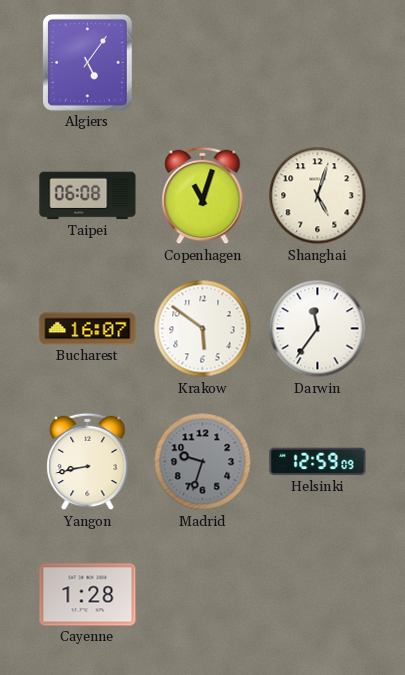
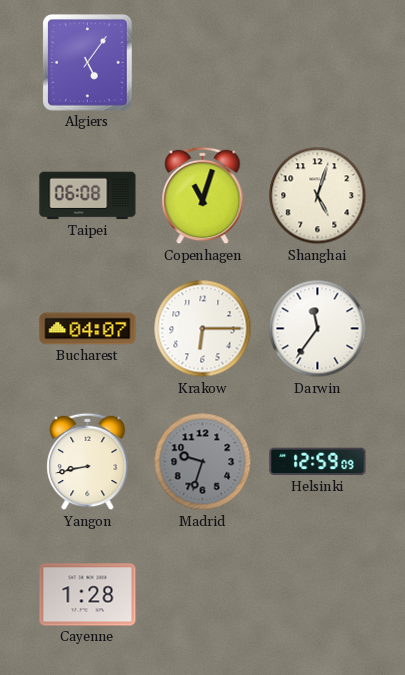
Bucharest: 16:07 -> 04:07 (88, 329)
Krakow: 5:51 -> 6:15 (203, 329)
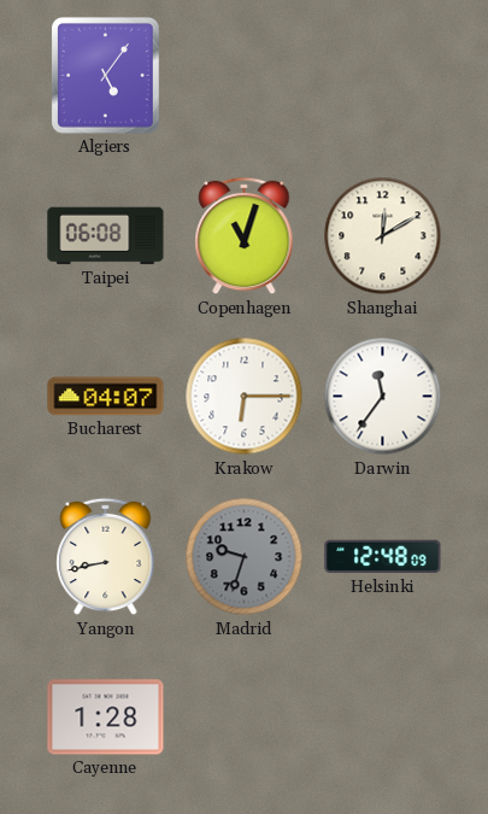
Shanghai: 5:03 -> 12:10 (383, 236)
Helsinki: 12:59 -> 12:48 (383, 557)
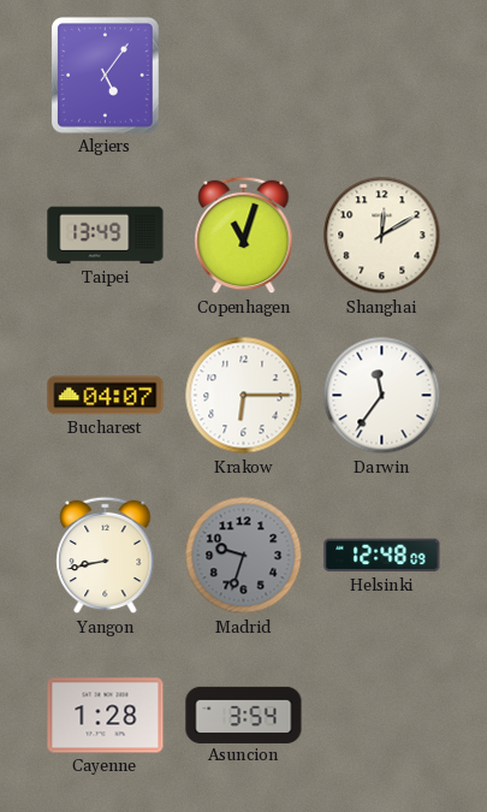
Taipei: 06:08 -> 13:49 (106, 236)
Asuncion: none -> 3:54 (244, 715)
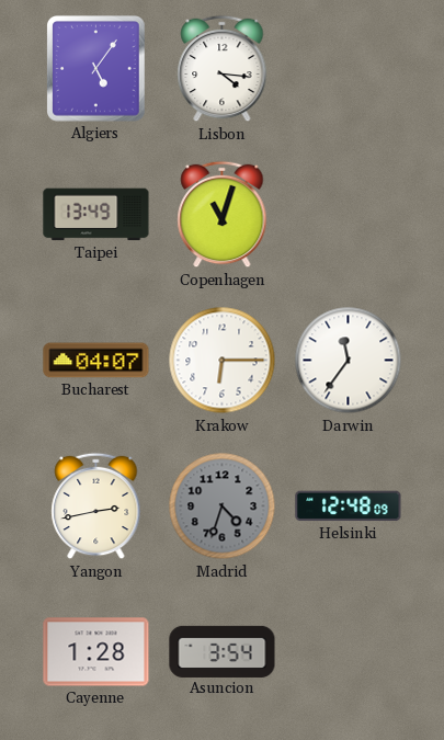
Lisbon: none -> 4:16 (223, 69)
Shanghai: 12:10 -> none (382, 236)
Yangon: 8:43 -> 2:43 (96, 506)
Madrid: 9:33 -> 4:33 (223, 506)
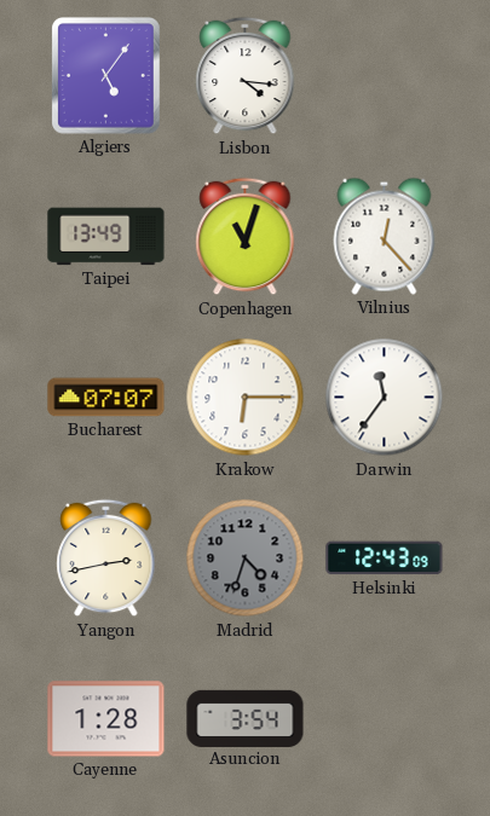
Vilnius: none -> 12:23 (385, 236)
Bucharest: 04:07 -> 07:07 (106, 398)
Helsinki: 12:48 -> 12:43 (385, 559)
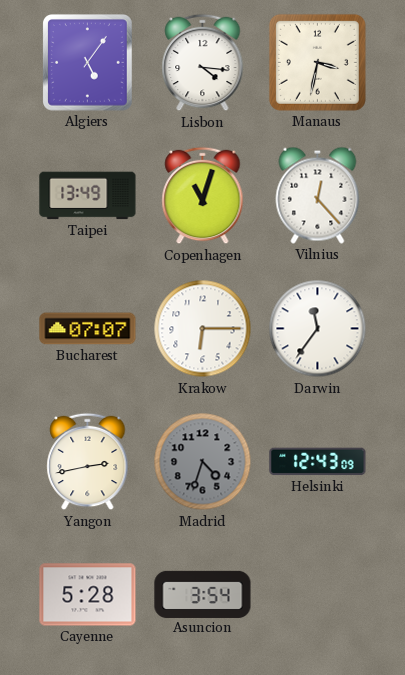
Manaus: none -> 3:32 (317, 62)
Cayenne: 1:28 -> 5:28 (88, 595)
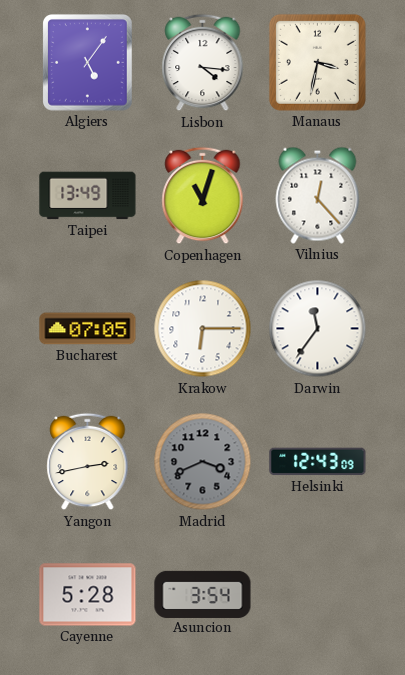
Bucharest: 07:07 -> 07:05 (88, 329)
Madrid: 4:33 -> 3:41 (203, 462)
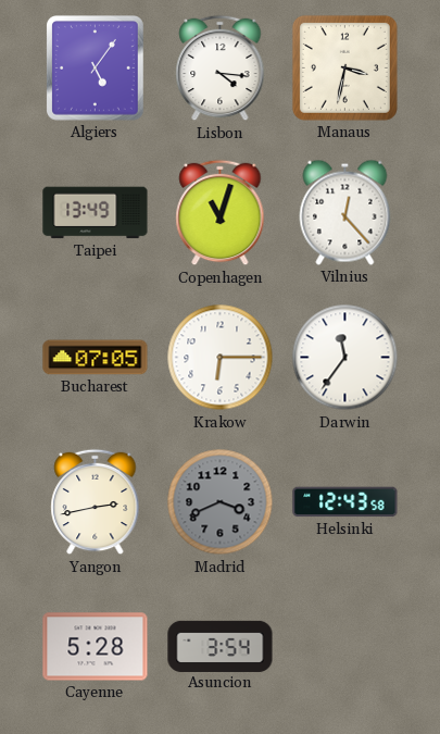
Helsinki: 12:43:09 -> 12:43:58 (345, 502)
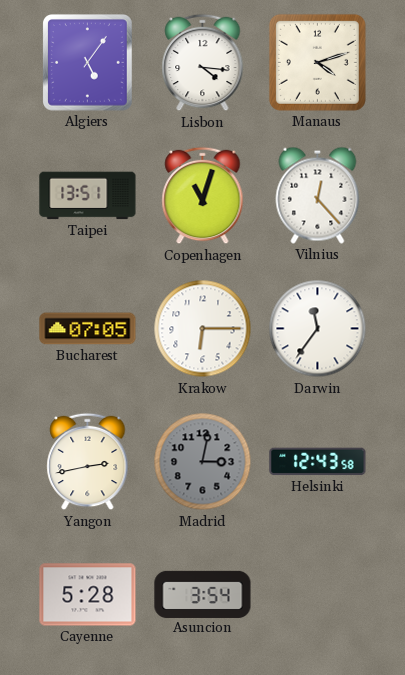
Manaus: 3:32 -> 4:12 (317, 62)
Taipei: 13:49 -> 13:51 (88, 196)
Madrid: 3:41 -> 3:02 (203, 462)
